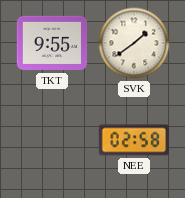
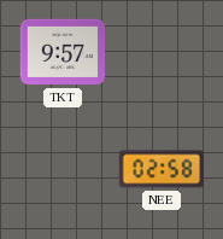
TKT: 9:55 -> 9:57 (63, 52)
SVK: 1:39 -> none (134, 43)
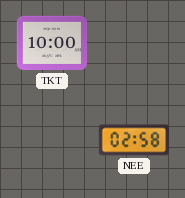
TKT: 9:57 -> 10:00 (52, 43)
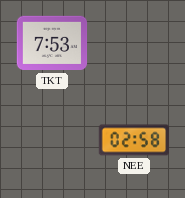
TKT: 10:00 -> 7:53 (52, 43)
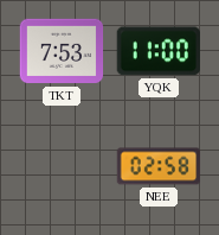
YQK: none -> 11:00 (157, 51)
